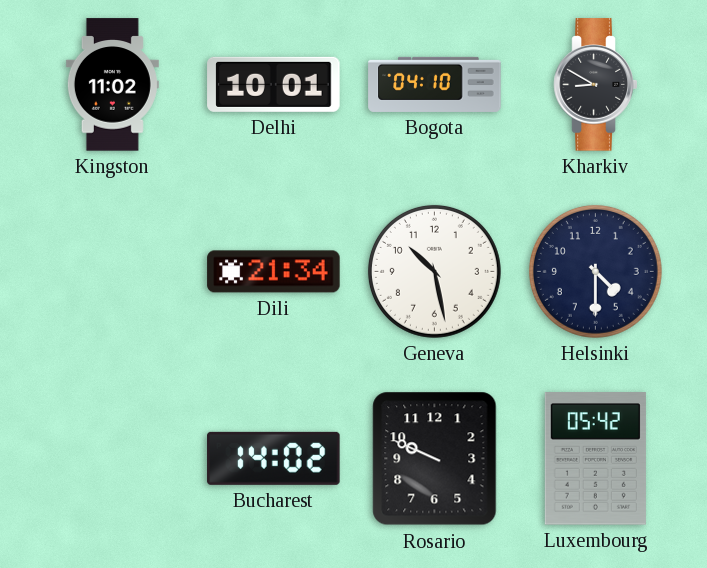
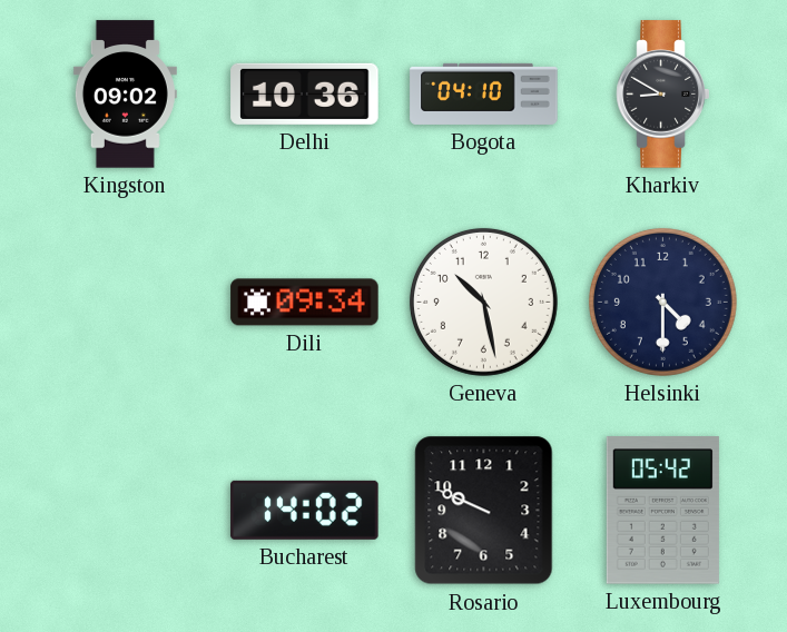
Kingston: 11:02 -> 09:02 (125, 95)
Delhi: 10:01 -> 10:36 (305, 93)
Dili: 21:34 -> 09:34 (305, 303)
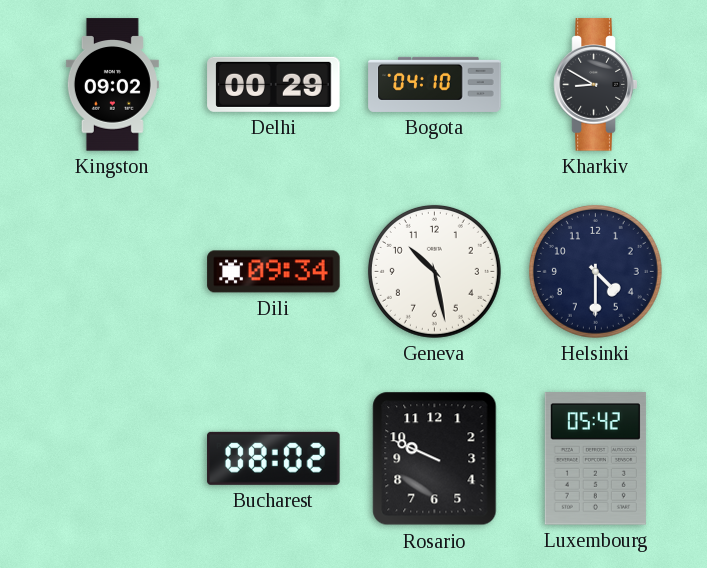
Delhi: 10:36 -> 00:29 (274, 84)
Bucharest: 14:02 -> 08:02 (274, 458)
